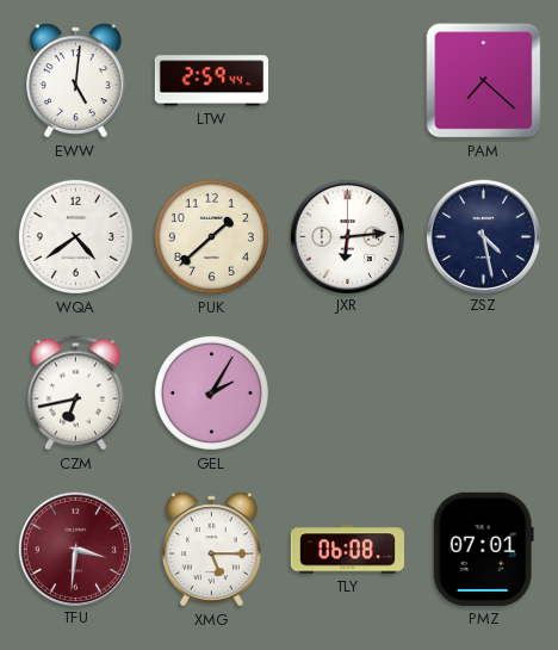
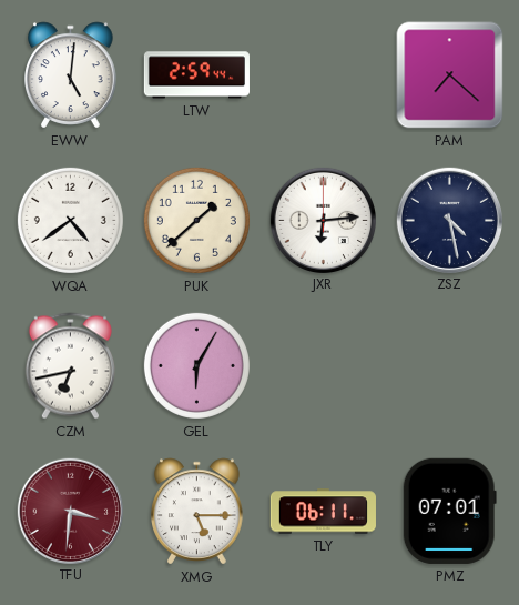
GEL: 2:05 -> 6:05 (196, 365)
TLY: 06:08 -> 06:11 (323, 512)
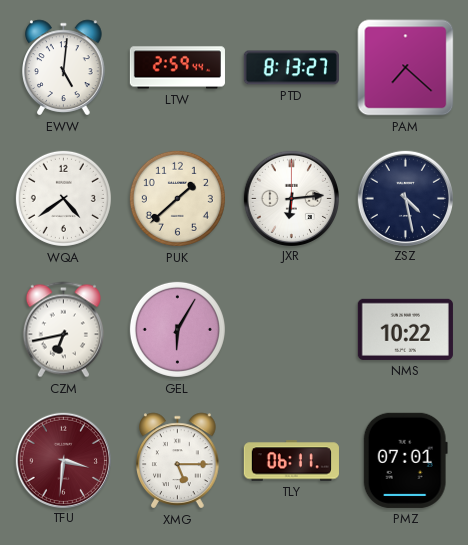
PTD: none -> 8:13 (291, 68)
NMS: none -> 10:22 (405, 329)
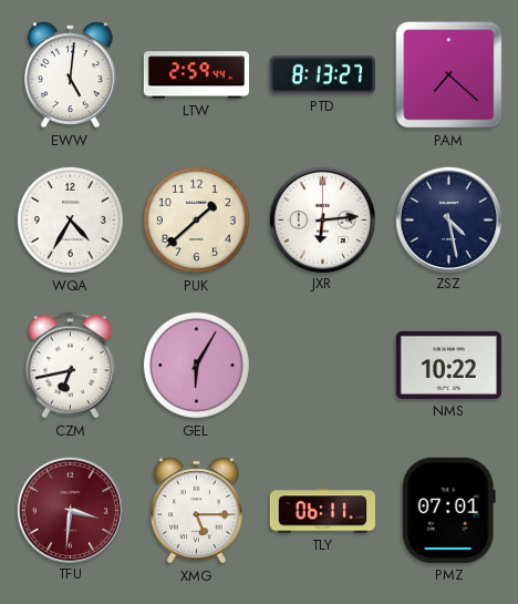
WQA: 4:39 -> 4:35 (70, 219)
